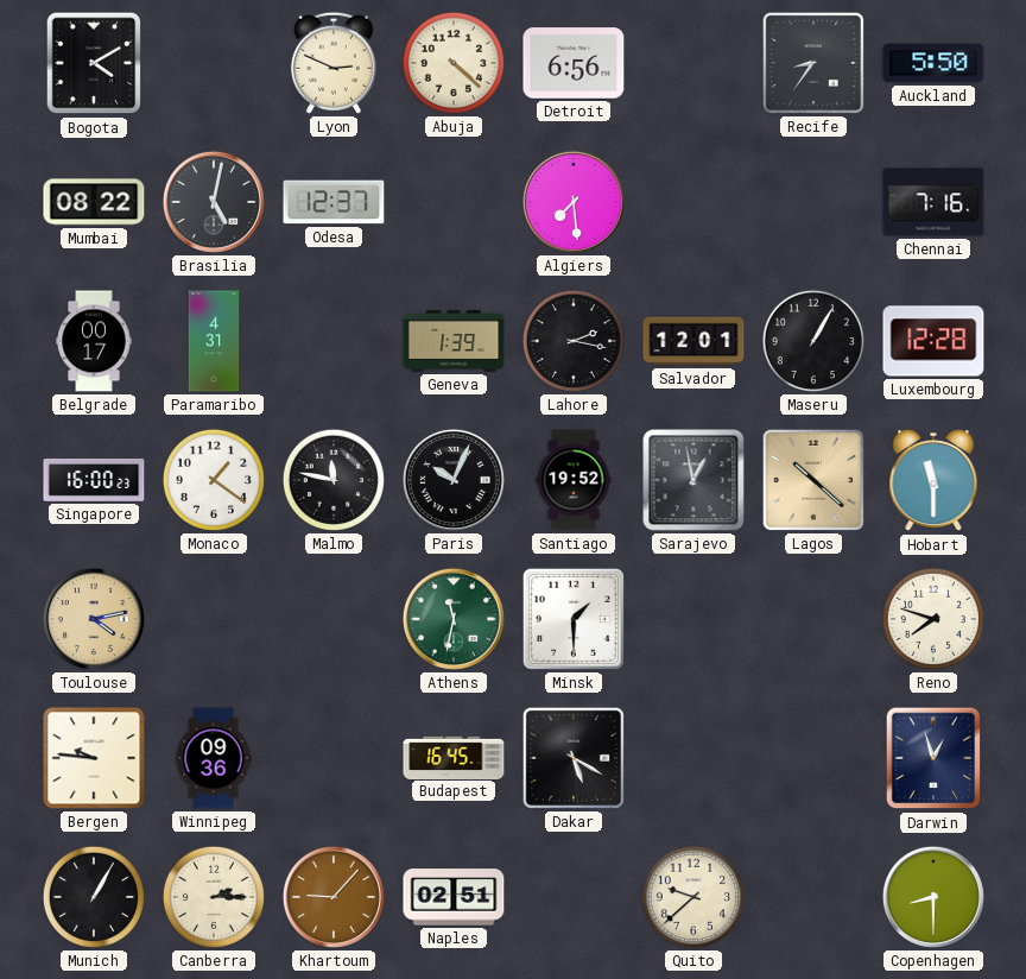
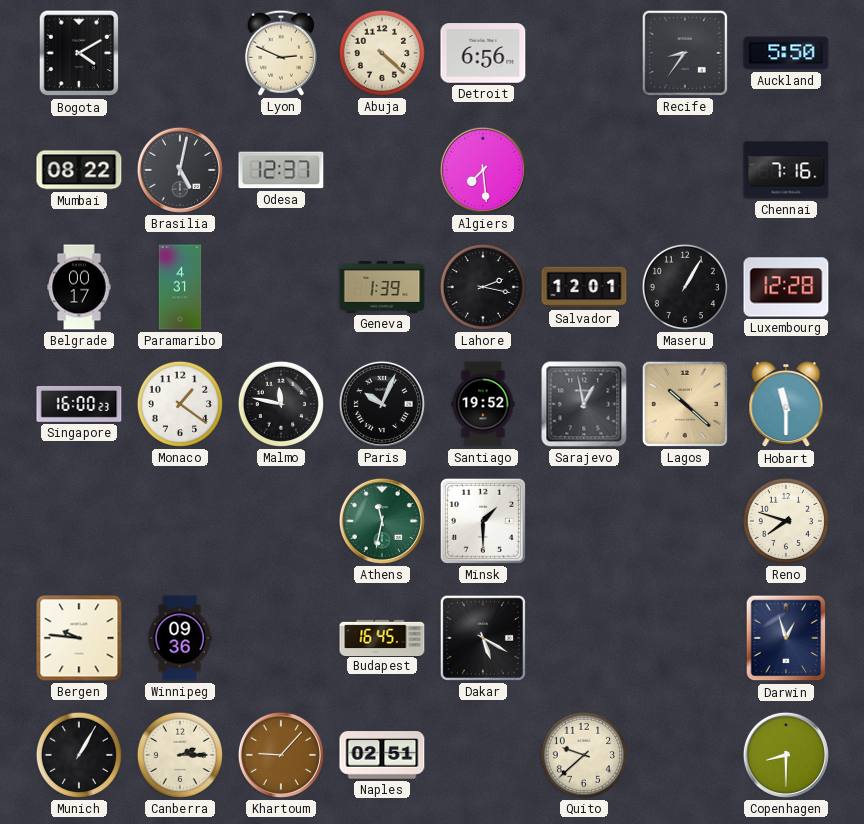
Toulouse: 4:13 -> none (94, 619)
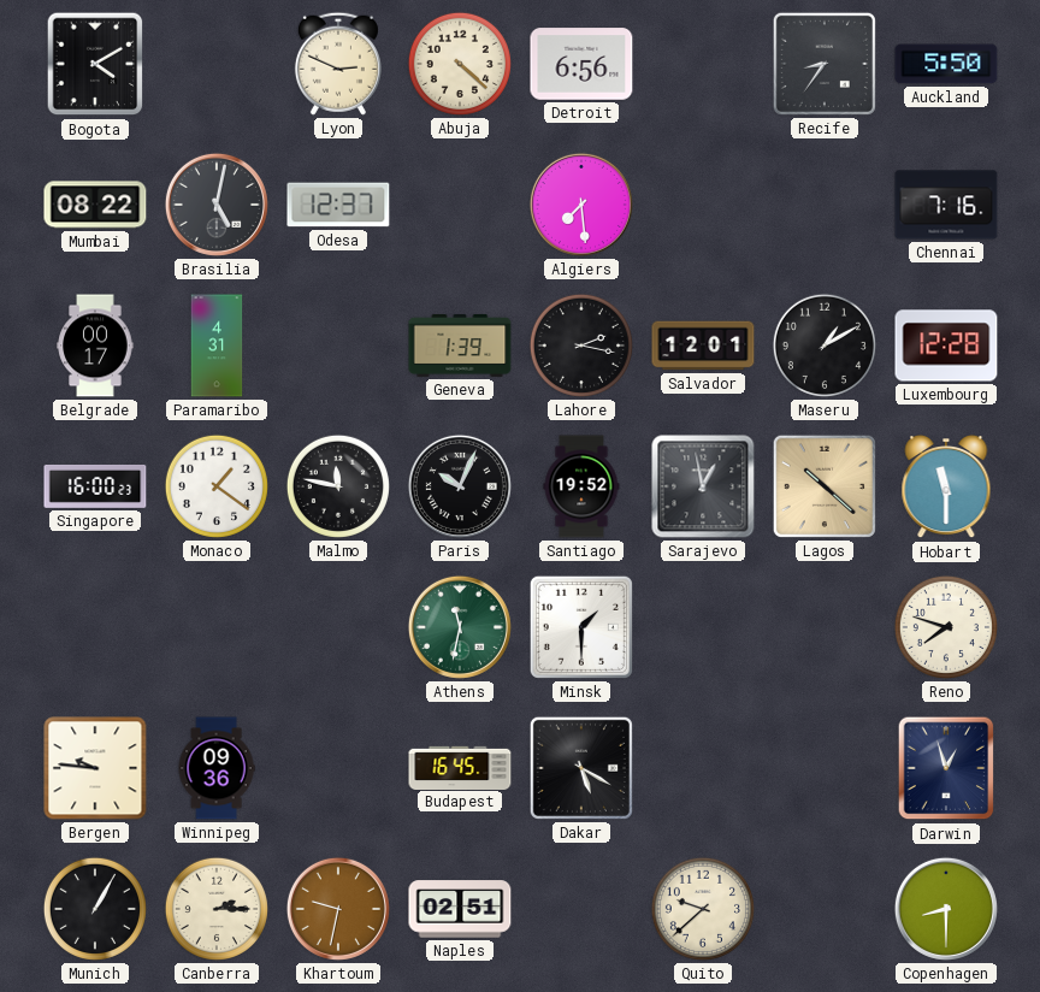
Maseru: 1:05 -> 1:10 (825, 346)
Khartoum: 9:07 -> 9:32 (338, 909)
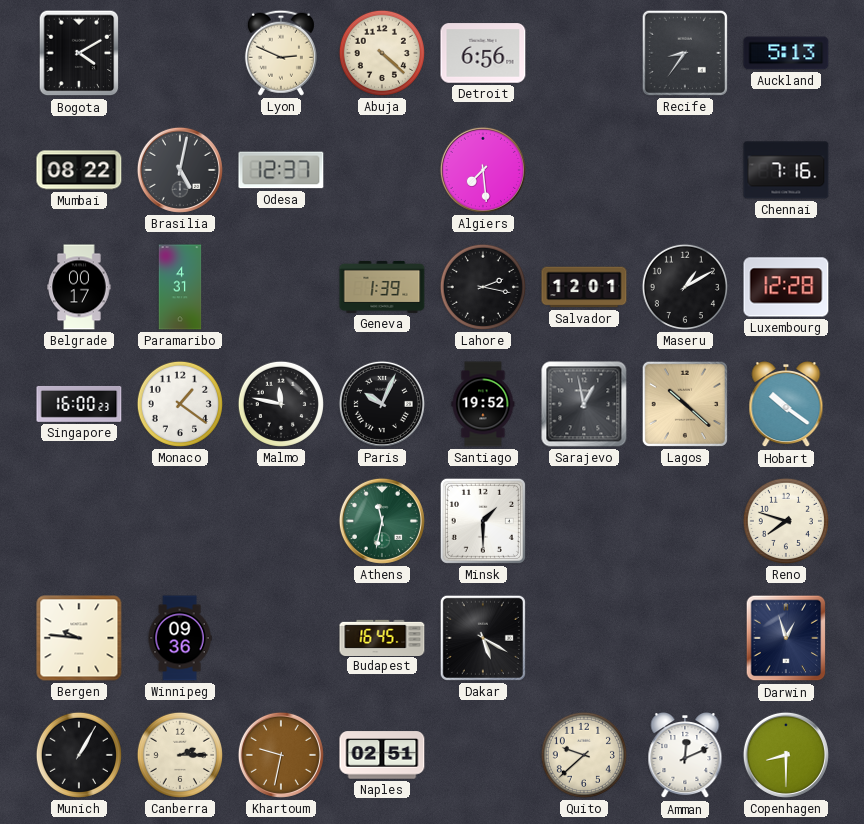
Auckland: 5:50 -> 5:13 (786, 53)
Hobart: 11:30 -> 10:21 (786, 405)
Amman: none -> 12:11 (685, 756)
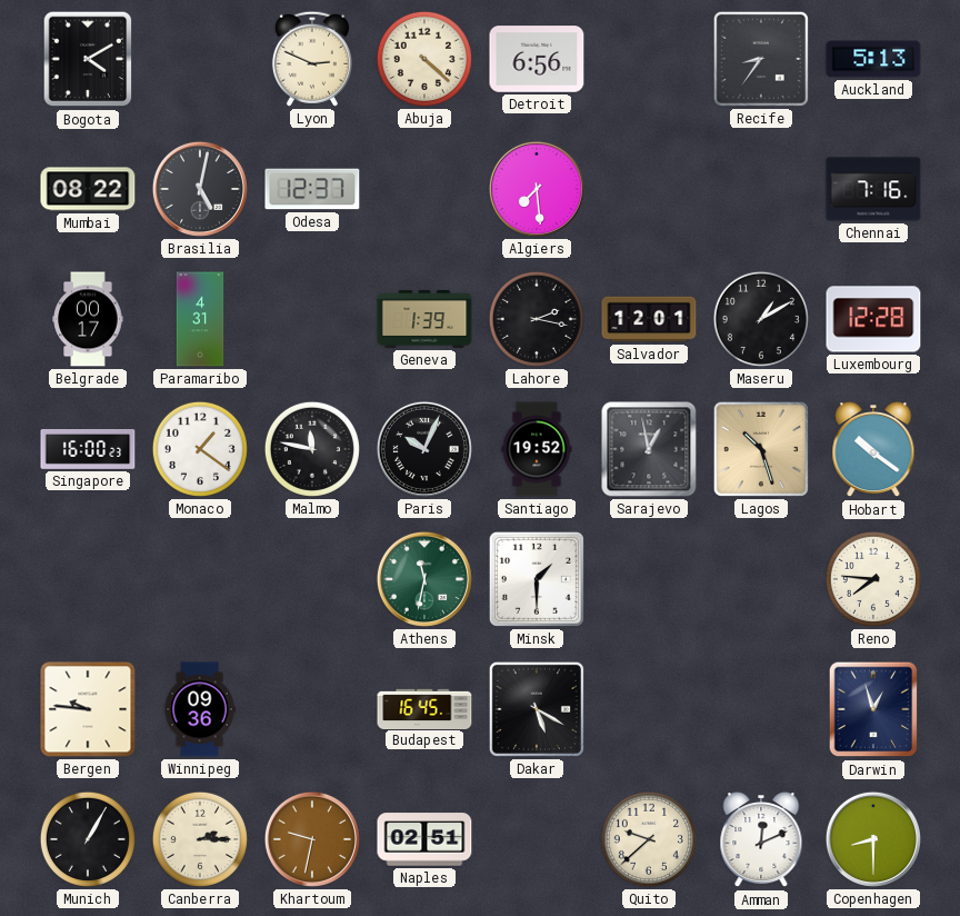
Lagos: 10:22 -> 10:27 (761, 449)
Reno: 7:48 -> 7:46 (873, 579)
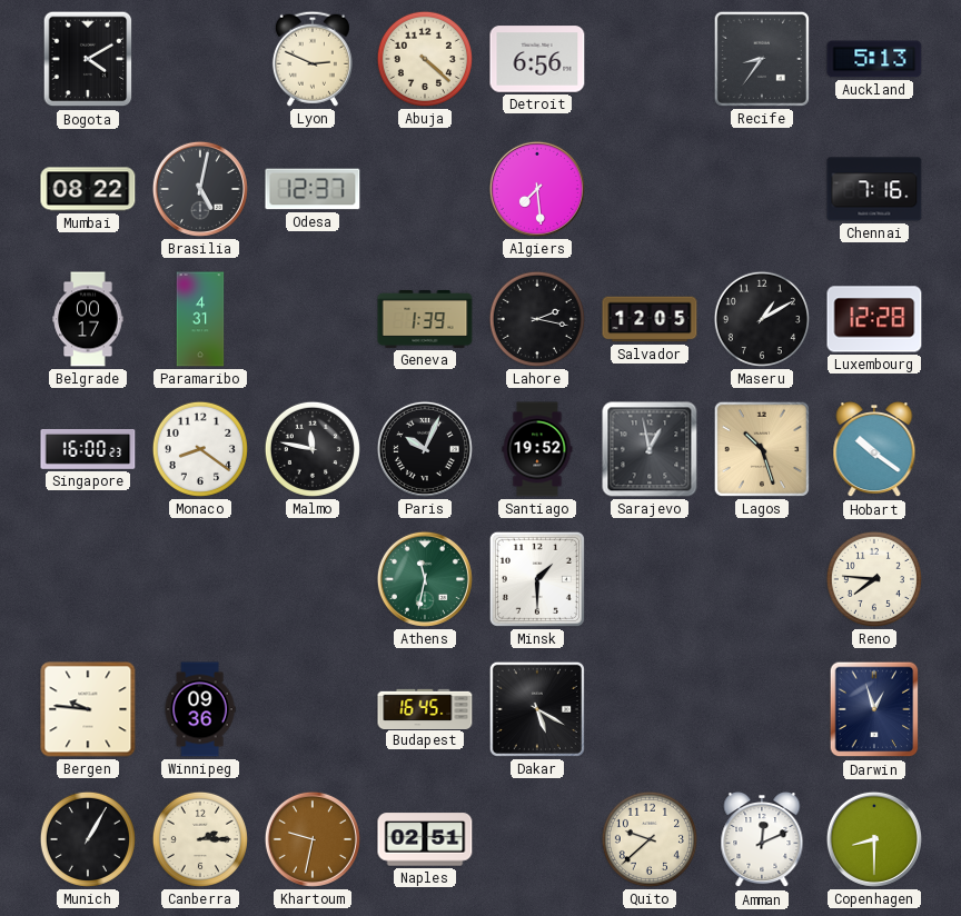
Salvador: 12:01 -> 12:05 (650, 319)
Monaco: 1:21 -> 8:21 (200, 449)
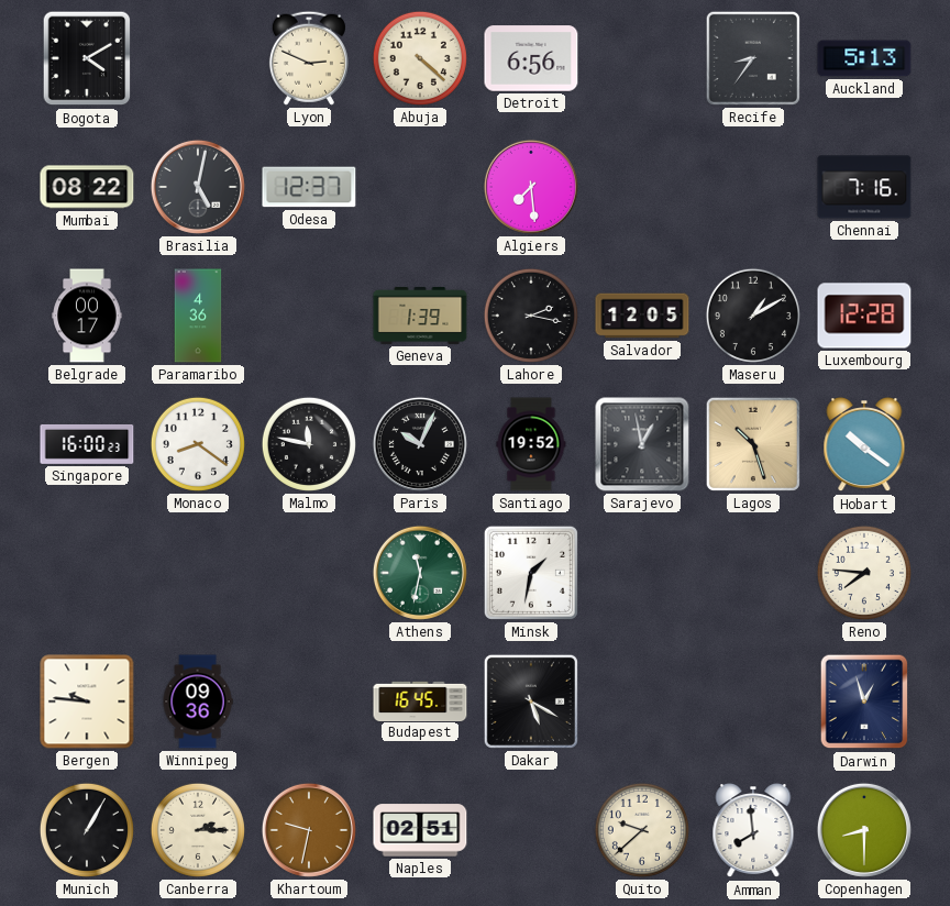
Paramaribo: 4:31 -> 4:36 (198, 316)
Minsk: 1:30 -> 1:32 (531, 573)
Amman: 12:11 -> 7:59 (753, 831)
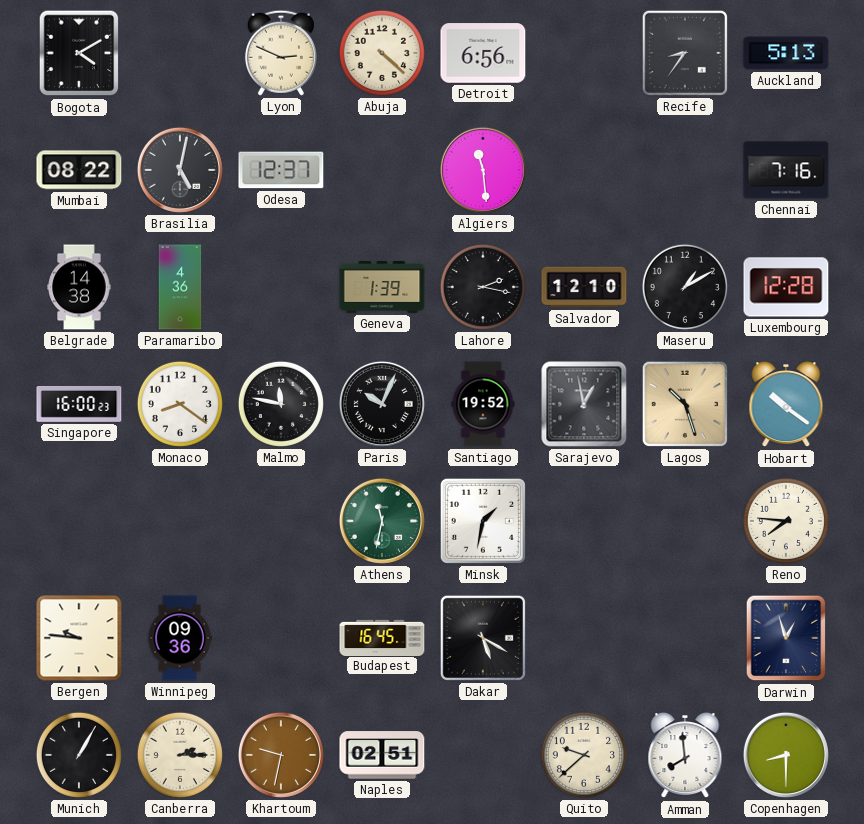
Algiers: 7:29 -> 11:29 (483, 170)
Belgrade: 00:17 -> 14:38 (79, 287)
Salvador: 12:05 -> 12:10 (584, 287)
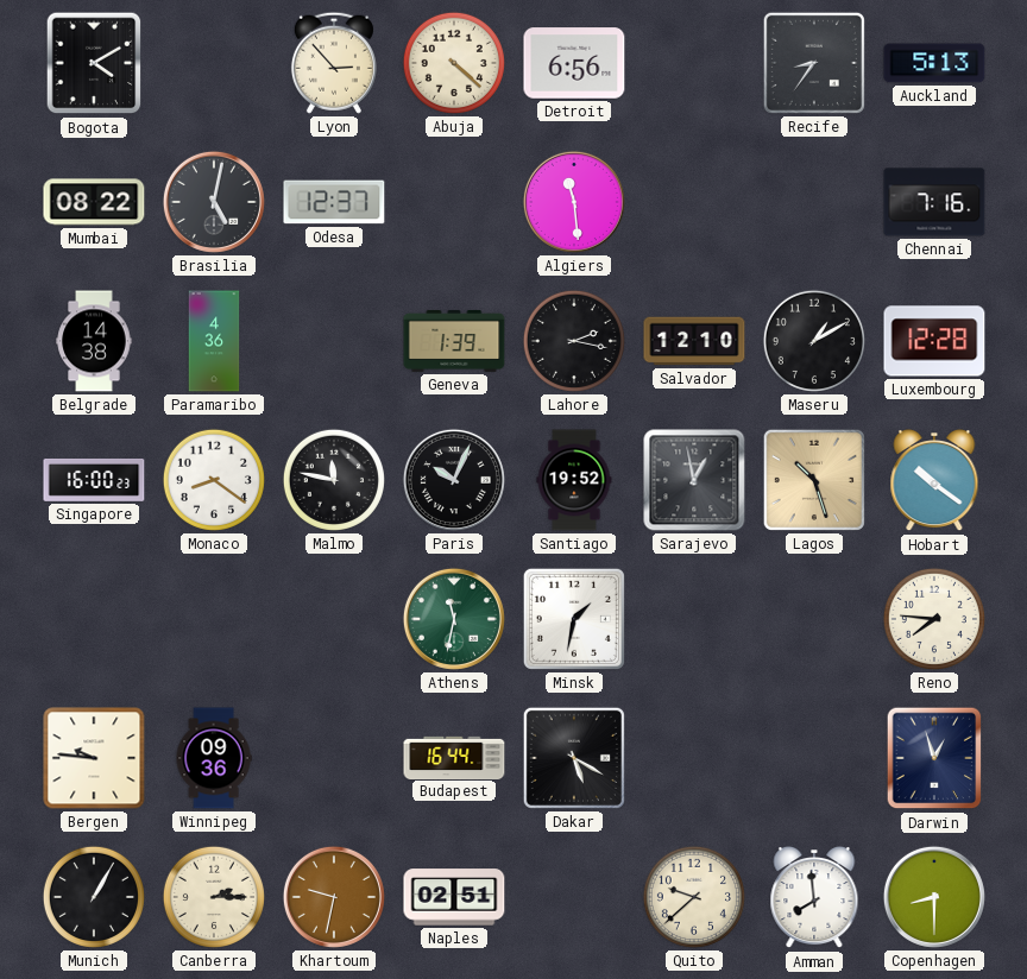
Lyon: 2:49 -> 2:53 (334, 63)
Budapest: 16:45 -> 16:44 (454, 757)
